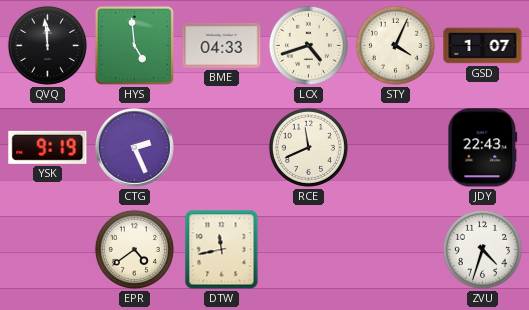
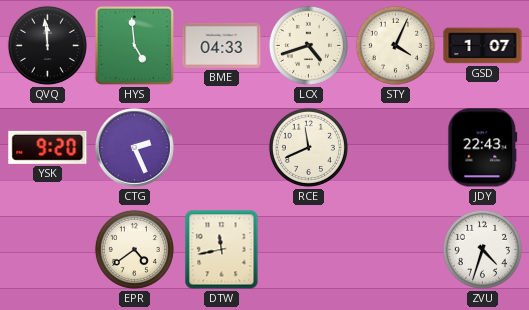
YSK: 9:19 -> 9:20 (48, 147)
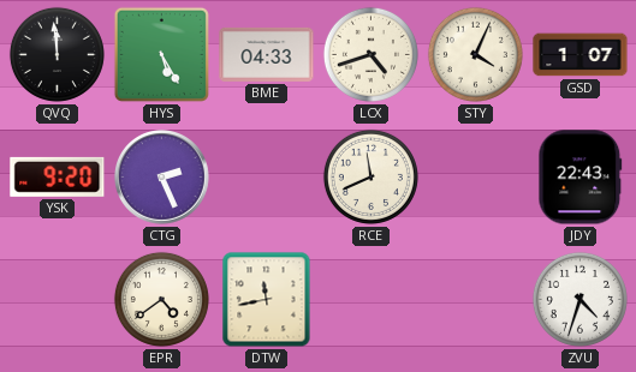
HYS: 4:59 -> 5:25 (161, 54)
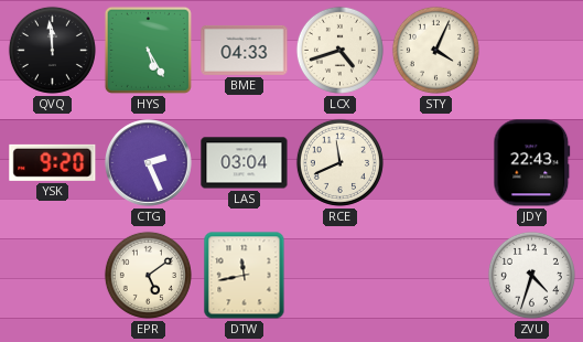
GSD: 1:07 -> none (581, 55)
LAS: none -> 03:04 (245, 163)
EPR: 4:39 -> 5:09 (148, 275)
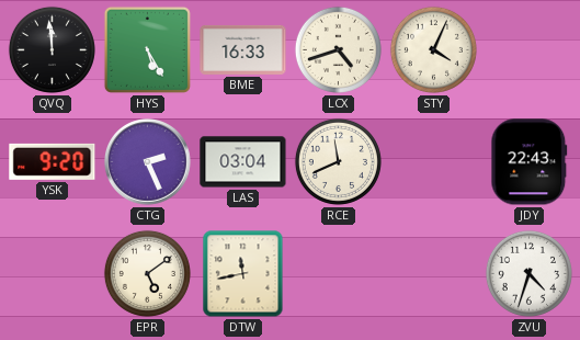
BME: 04:33 -> 16:33 (243, 49)
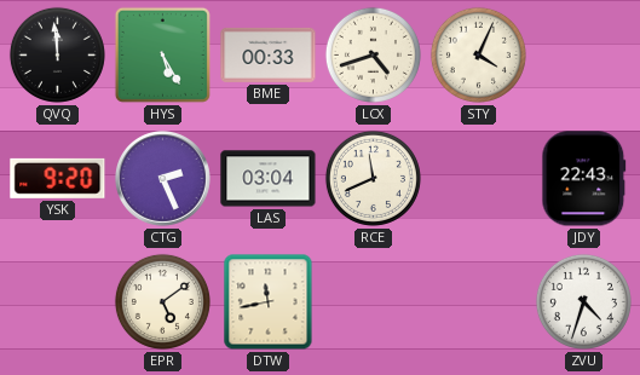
BME: 16:33 -> 00:33 (269, 54)
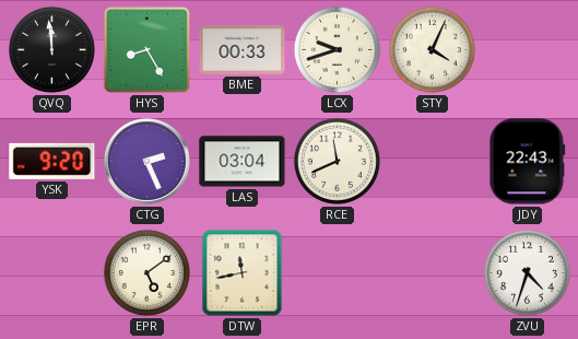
HYS: 5:25 -> 8:25 (146, 49)
LCX: 4:42 -> 9:42 (337, 49)
